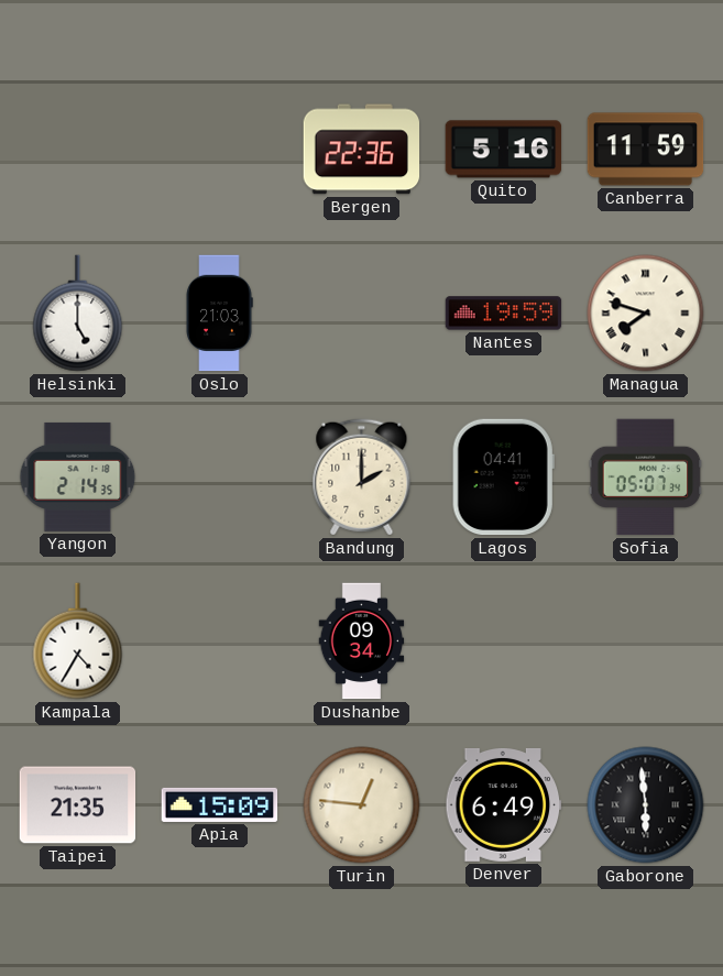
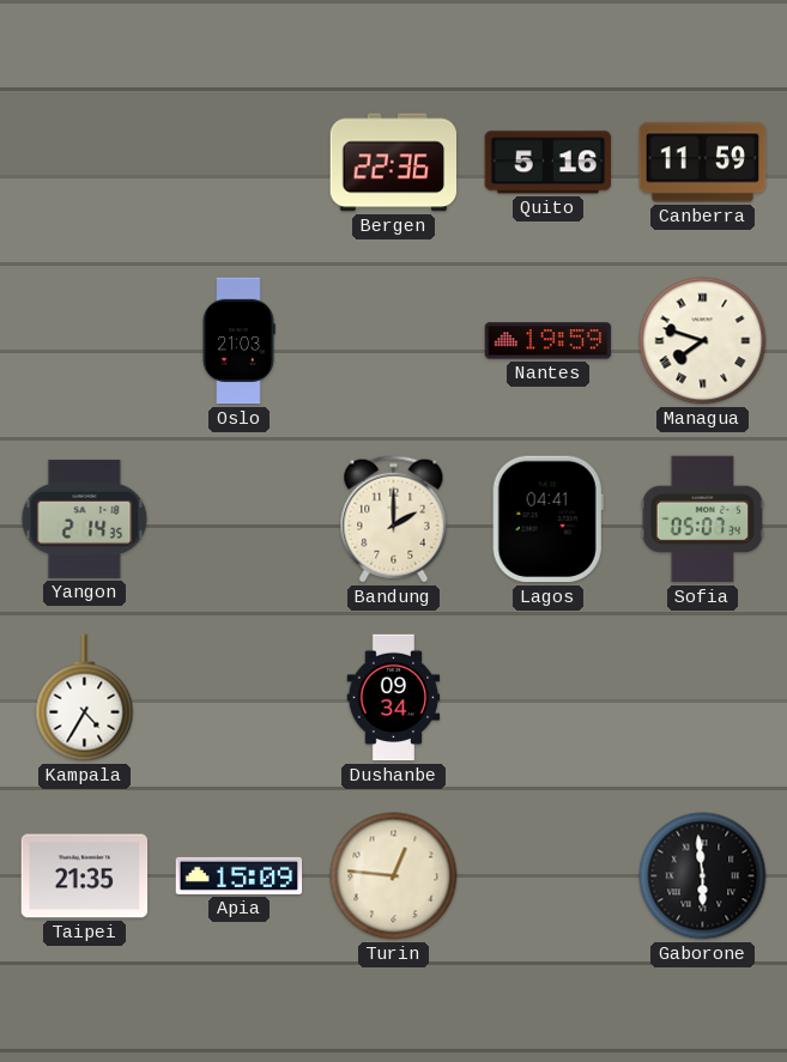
Helsinki: 5:00 -> none (78, 314)
Denver: 6:49 -> none (504, 804)
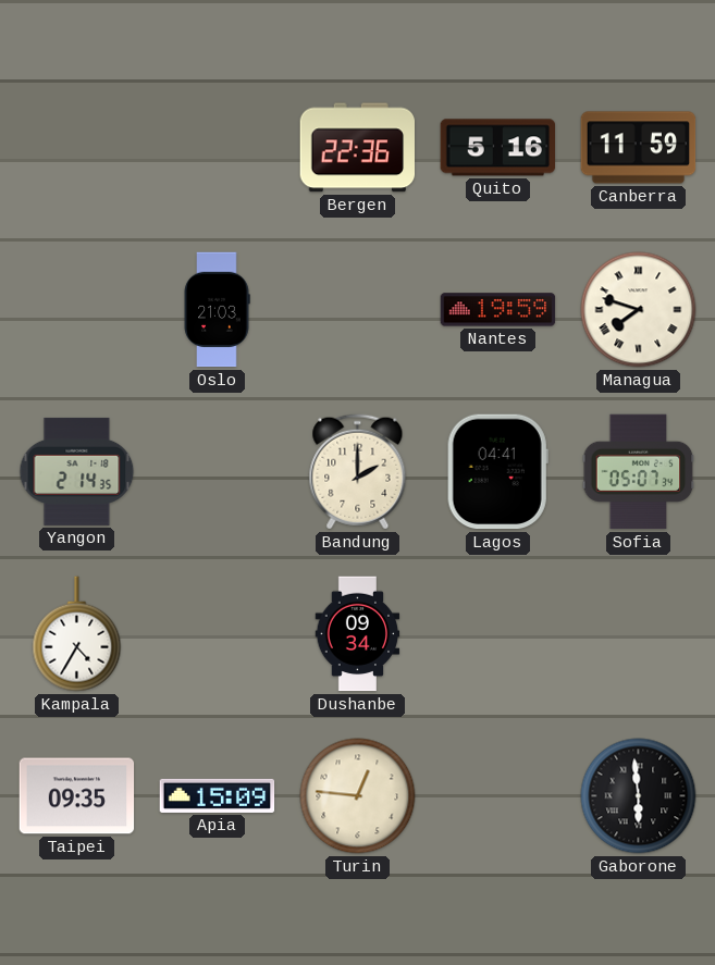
Taipei: 21:35 -> 09:35 (77, 796)
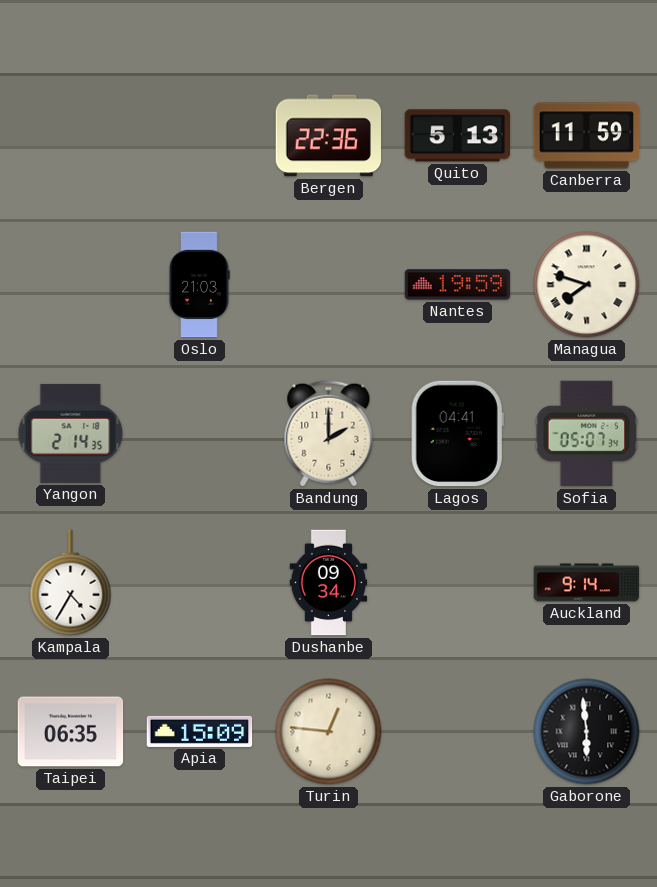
Quito: 5:16 -> 5:13 (458, 136)
Auckland: none -> 9:14 (587, 583)
Taipei: 09:35 -> 06:35 (71, 732)
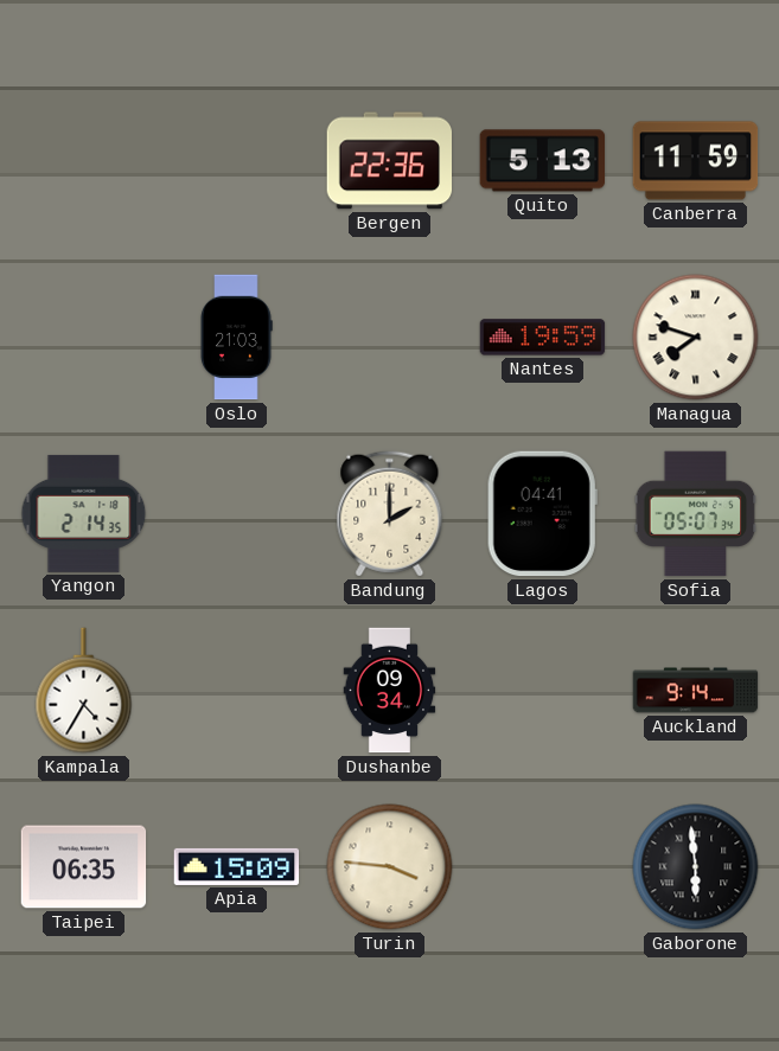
Turin: 12:46 -> 3:46 (390, 867)
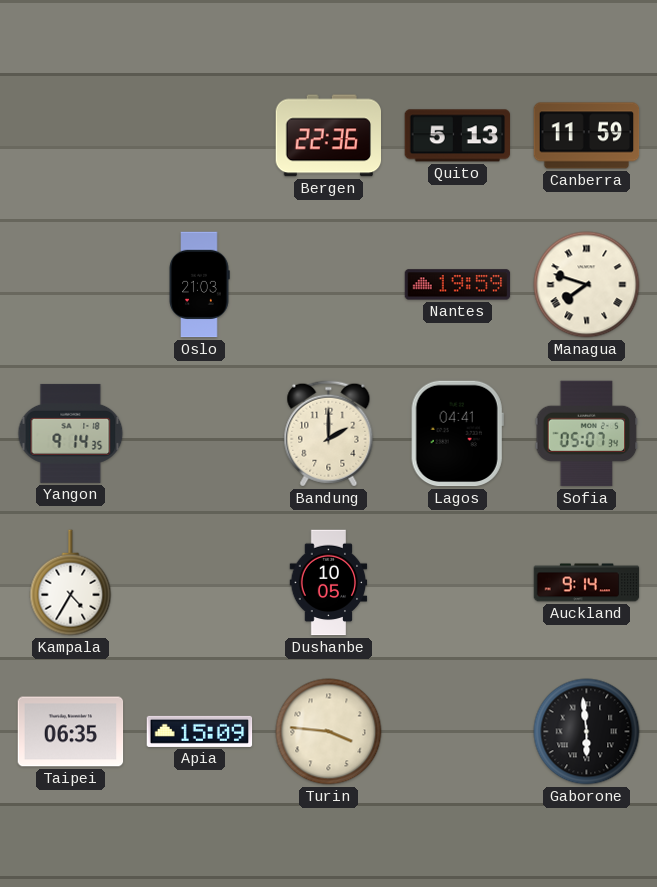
Yangon: 2:14 -> 9:14 (71, 433)
Dushanbe: 09:34 -> 10:05 (329, 583)
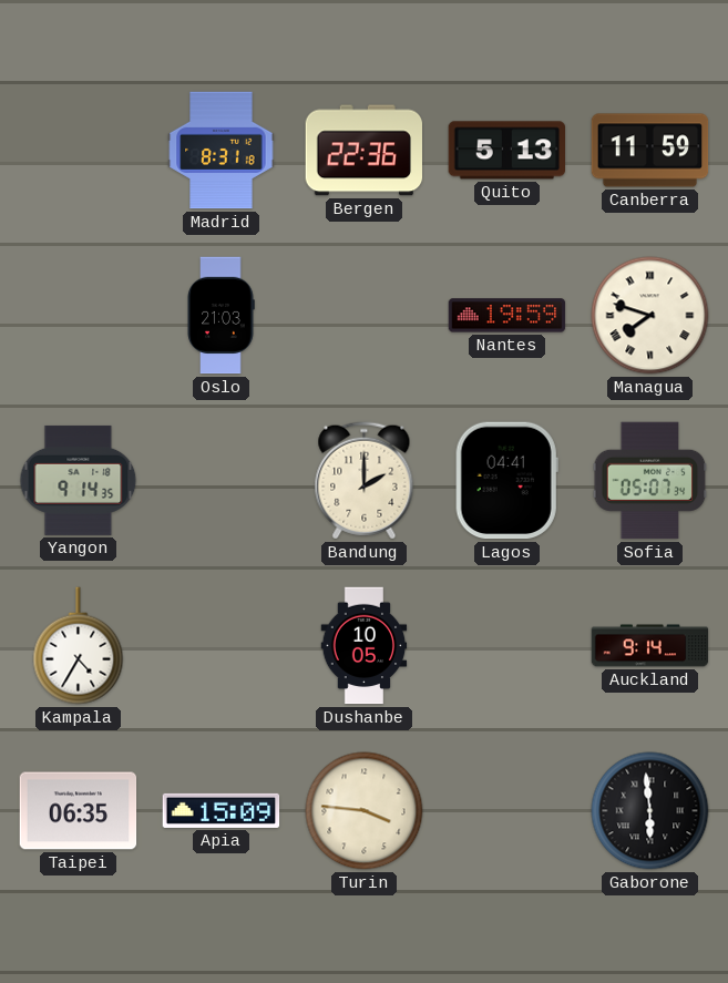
Madrid: none -> 8:31 (222, 151)
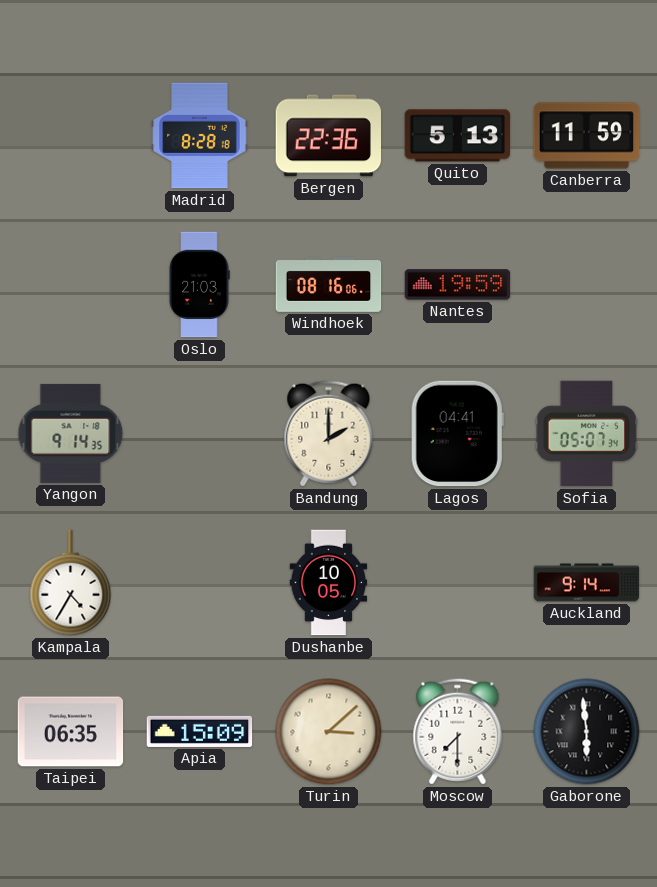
Madrid: 8:31 -> 8:28 (200, 136)
Windhoek: none -> 08:16 (329, 285)
Managua: 7:48 -> none (650, 316)
Turin: 3:46 -> 3:08 (329, 732)
Moscow: none -> 7:30 (458, 732)
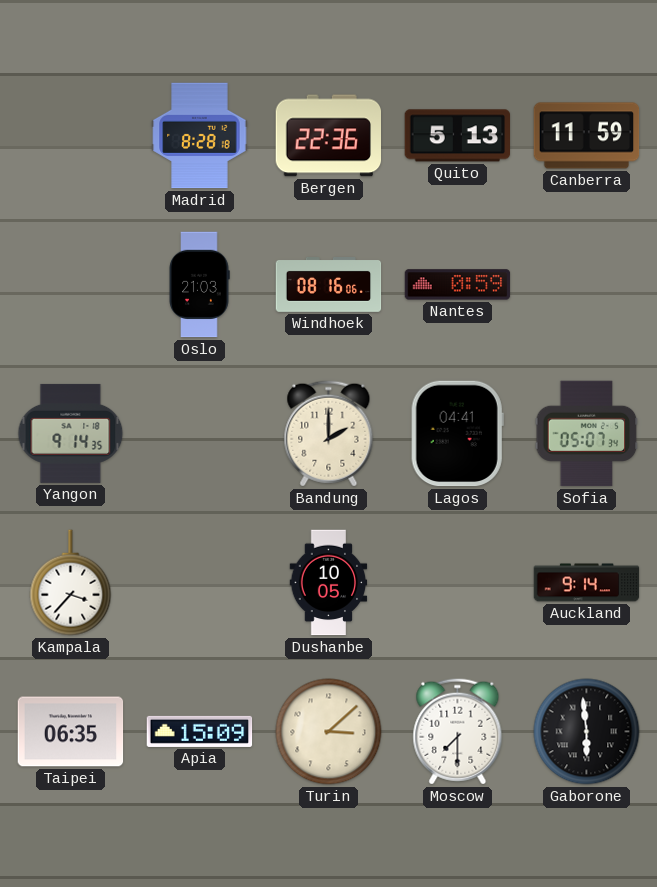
Nantes: 19:59 -> 0:59 (458, 285)
Kampala: 4:35 -> 3:37 (71, 583)
